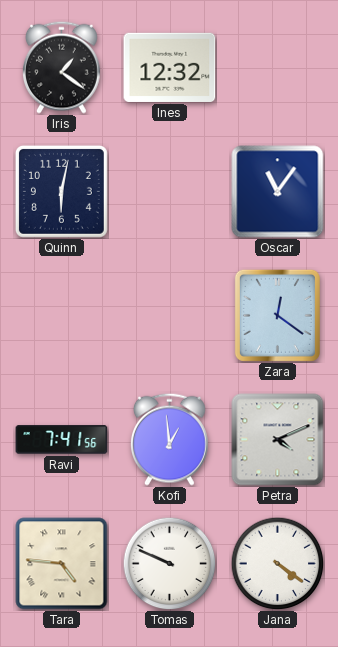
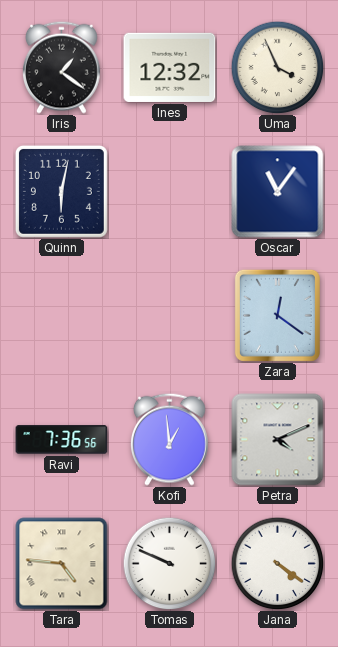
Uma: none -> 3:56 (277, 67)
Ravi: 7:41 -> 7:36 (62, 440)
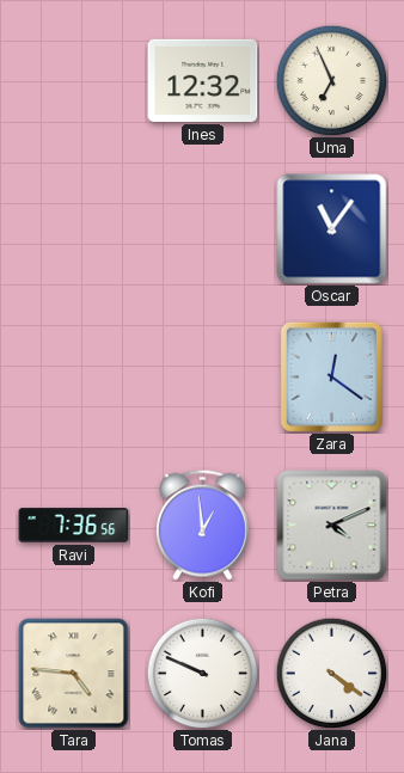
Iris: 1:21 -> none (62, 67)
Uma: 3:56 -> 6:56 (331, 80)
Quinn: 6:02 -> none (61, 191)
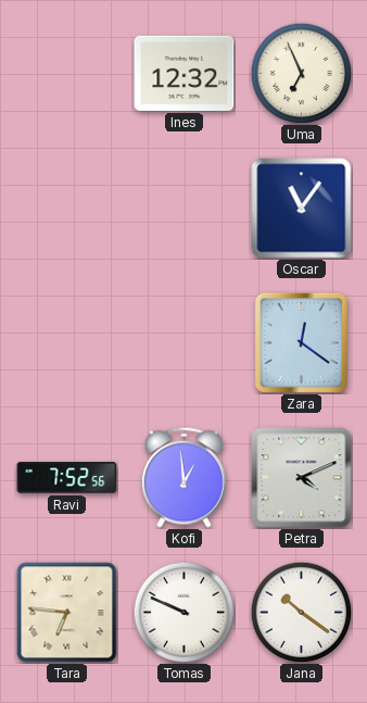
Ravi: 7:36 -> 7:52 (67, 478)
Tara: 4:46 -> 6:46 (67, 613)
Jana: 4:21 -> 10:21 (301, 612)
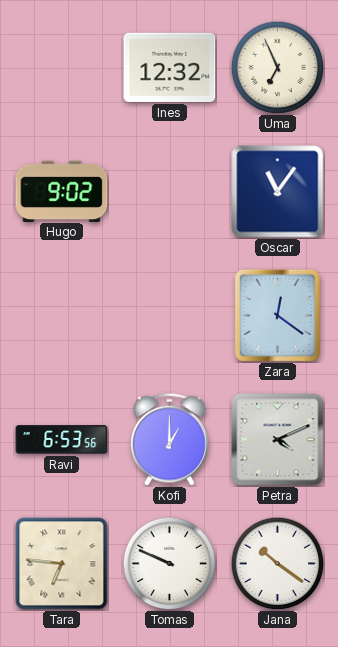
Hugo: none -> 9:02 (62, 191)
Ravi: 7:52 -> 6:53 (62, 440)
Kofi: 12:59 -> 1:00 (170, 439)
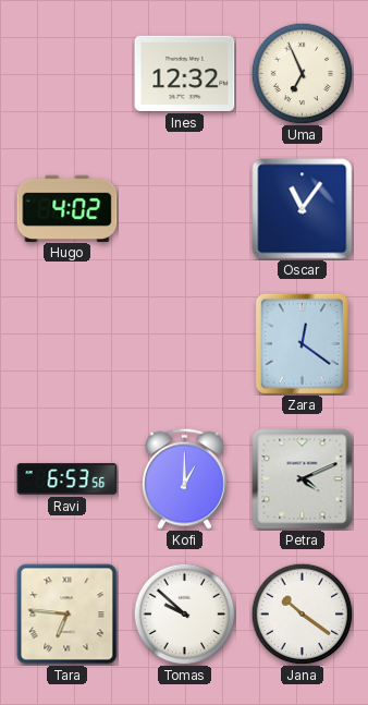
Hugo: 9:02 -> 4:02 (68, 208)
Tomas: 9:49 -> 9:52 (184, 613)
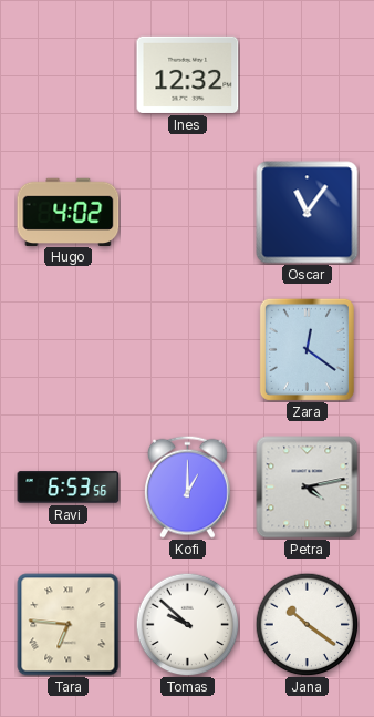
Uma: 6:56 -> none (302, 73)
Petra: 4:11 -> 4:13 (308, 488)
